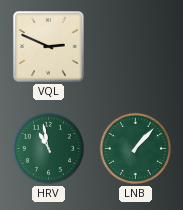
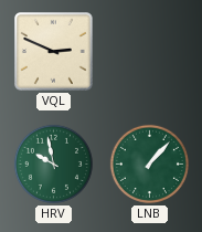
HRV: 10:58 -> 9:58 (53, 164)
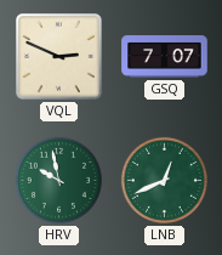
GSQ: none -> 7:07 (165, 57)
LNB: 1:07 -> 12:41 (164, 180)
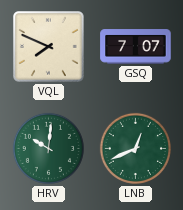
VQL: 2:49 -> 7:49 (49, 47)
HRV: 9:58 -> 10:01 (48, 148)
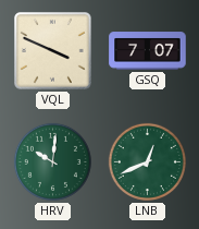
VQL: 7:49 -> 3:49 (53, 51)
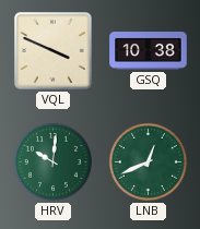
GSQ: 7:07 -> 10:38 (149, 51)
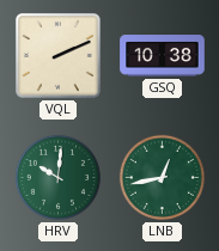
VQL: 3:49 -> 2:11 (59, 56)
LNB: 12:41 -> 12:43 (162, 177)
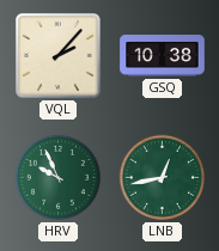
VQL: 2:11 -> 2:07 (59, 56)
HRV: 10:01 -> 9:56 (57, 177)
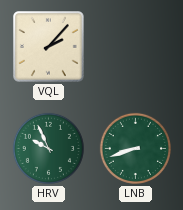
GSQ: 10:38 -> none (163, 56)
LNB: 12:43 -> 8:42 (135, 148)
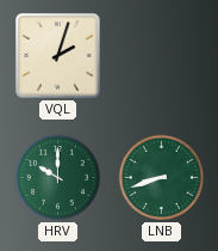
VQL: 2:07 -> 2:03 (58, 56)
HRV: 9:56 -> 10:00 (57, 177)
